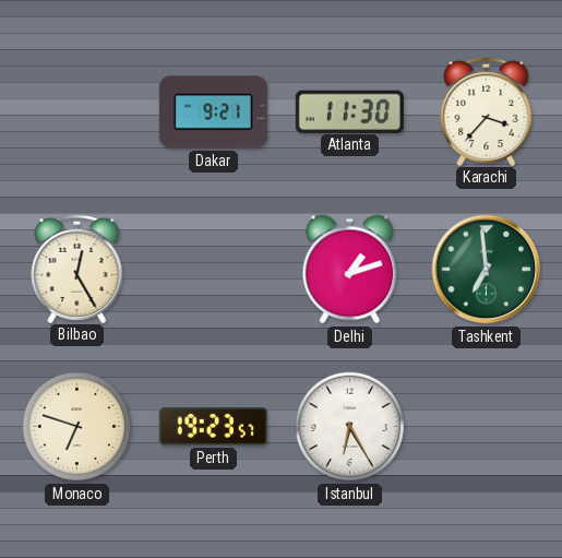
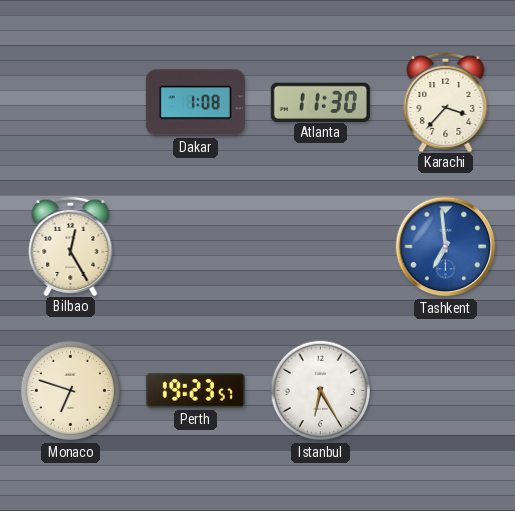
Dakar: 9:21 -> 1:08 (195, 103)
Delhi: 1:12 -> none (350, 270)
Tashkent dial: green -> blue (446, 247)
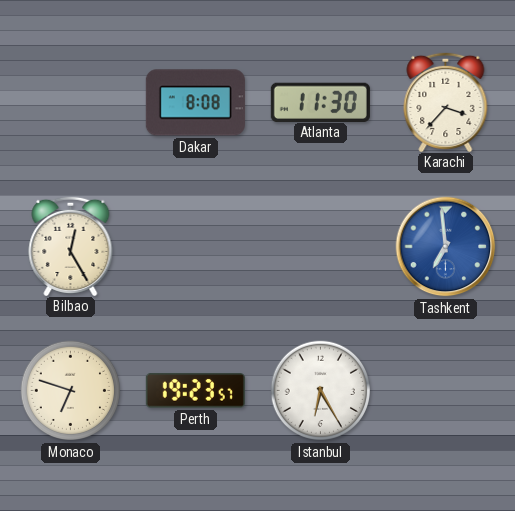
Dakar: 1:08 -> 8:08 (195, 103)
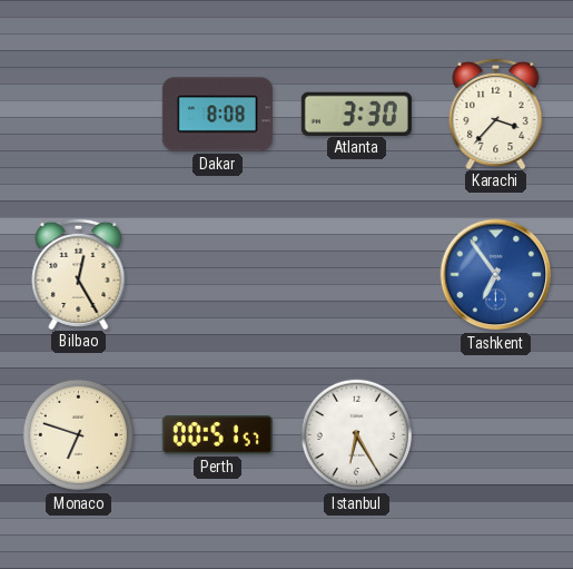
Atlanta: 11:30 -> 3:30 (356, 114)
Tashkent: 6:59 -> 6:54 (496, 275)
Perth: 19:23 -> 00:51 (217, 435)
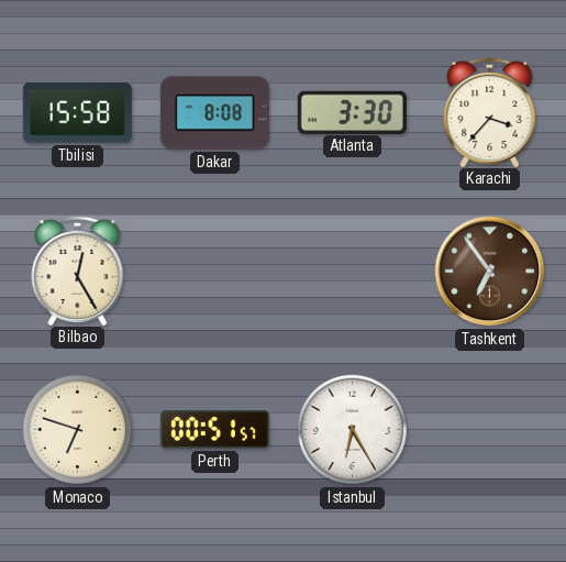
Tbilisi: none -> 15:58 (77, 113)
Tashkent dial: blue -> brown (490, 272)
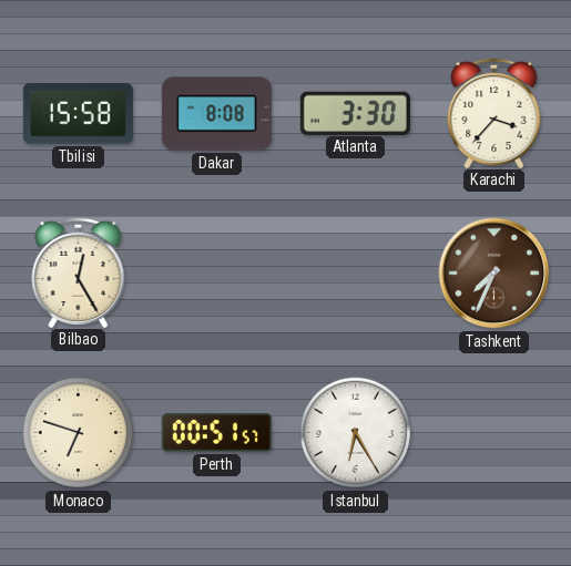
Tashkent: 6:54 -> 7:34 (494, 274)
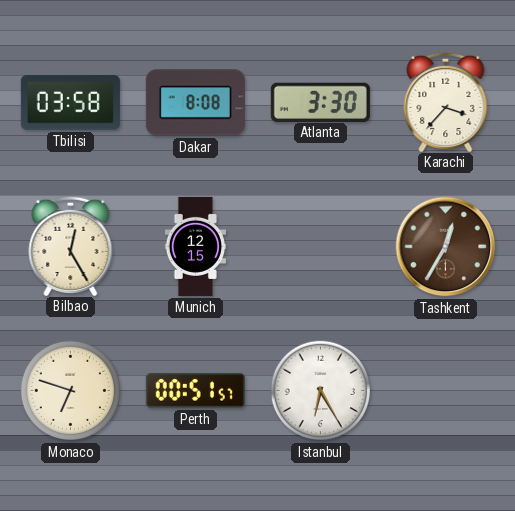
Tbilisi: 15:58 -> 03:58 (70, 103)
Munich: none -> 12:15 (195, 246)
Tashkent: 7:34 -> 12:35 (446, 247)
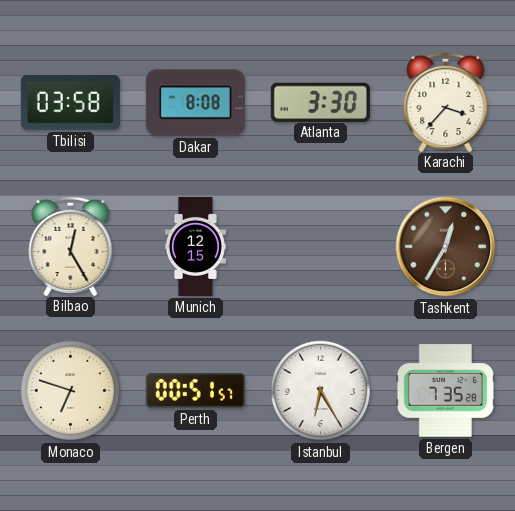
Bergen: none -> 7:35 (445, 391)
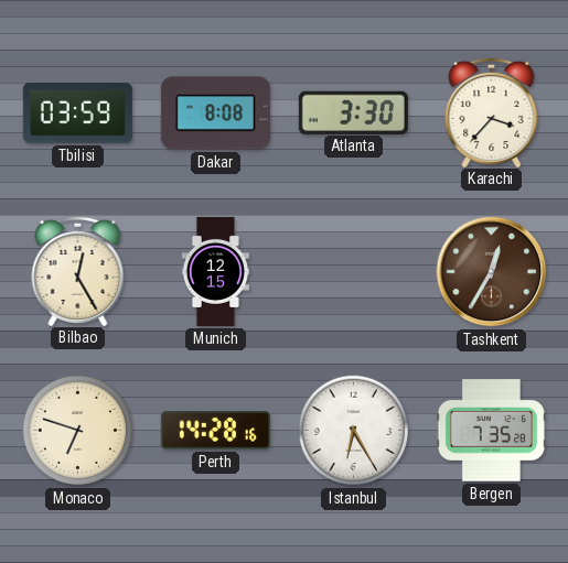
Tbilisi: 03:58 -> 03:59 (77, 113)
Perth: 00:51 -> 14:28 (215, 431)
